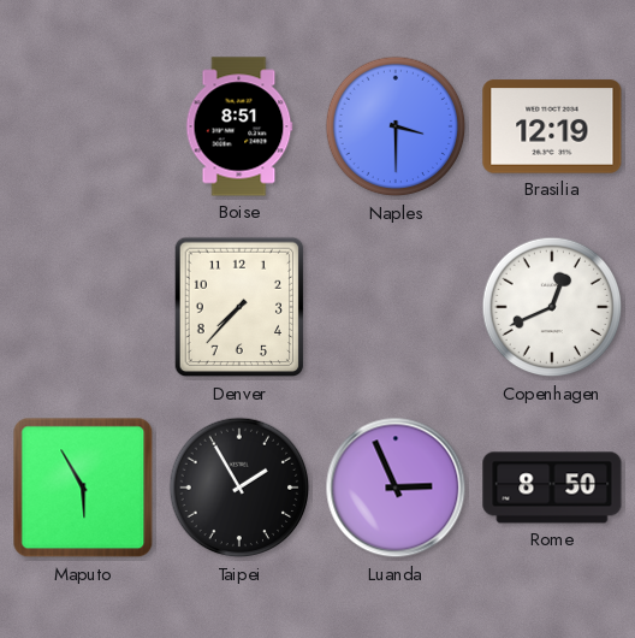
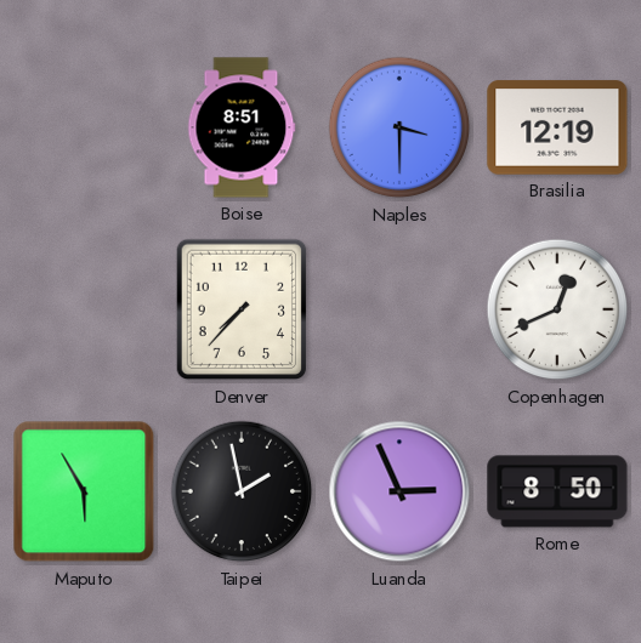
Taipei: 1:55 -> 1:58 (242, 491)
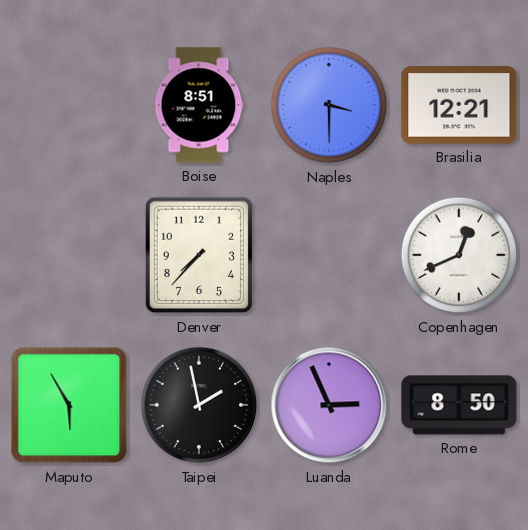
Brasilia: 12:19 -> 12:21 (459, 105)
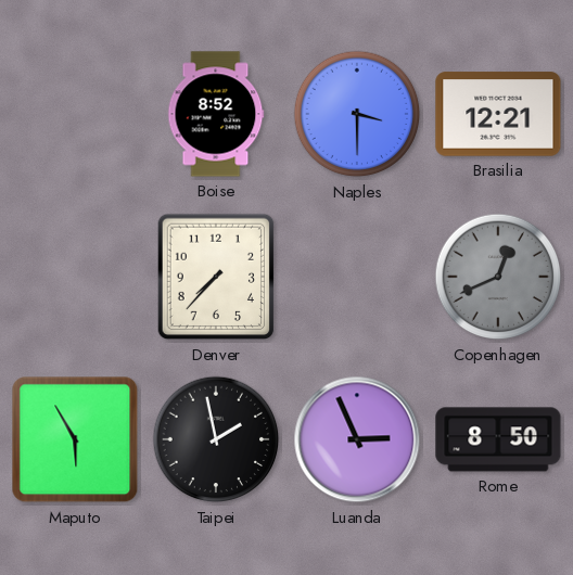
Boise: 8:51 -> 8:52 (216, 114)
Copenhagen dial: white -> grey (498, 277)
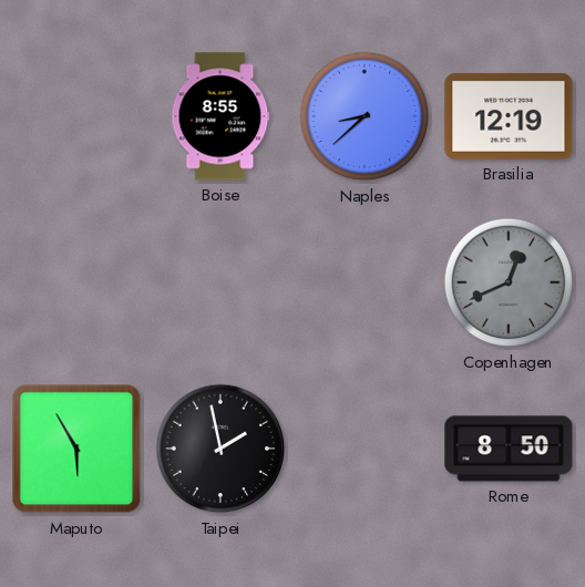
Boise: 8:52 -> 8:55 (220, 116)
Naples: 3:30 -> 8:38 (365, 116)
Brasilia: 12:21 -> 12:19 (509, 116)
Denver: 7:37 -> none (216, 277)
Luanda: 2:56 -> none (357, 439)
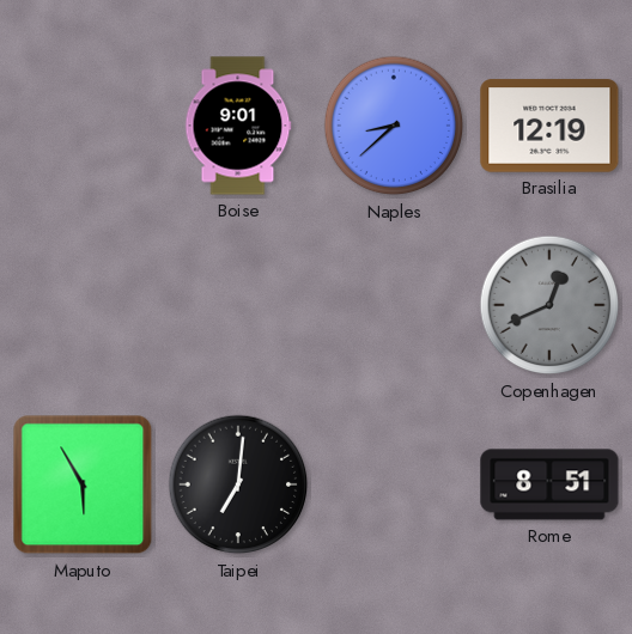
Boise: 8:55 -> 9:01 (238, 126)
Taipei: 1:58 -> 7:01 (238, 484)
Rome: 8:50 -> 8:51 (549, 484)
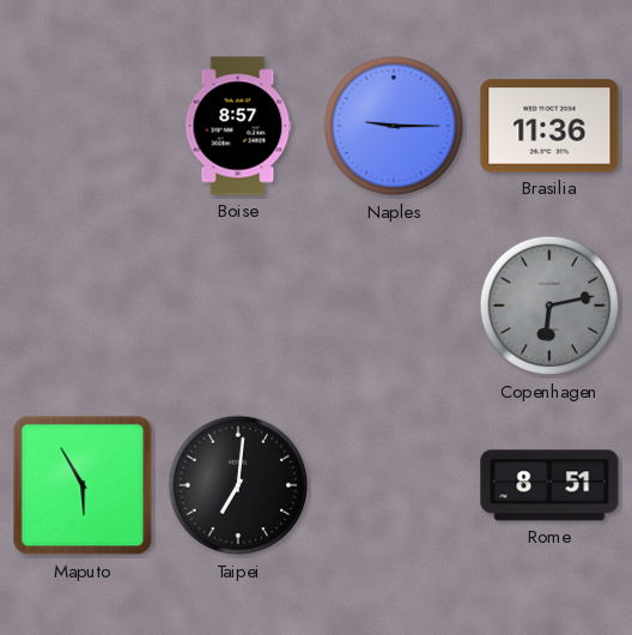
Boise: 9:01 -> 8:57 (238, 126)
Naples: 8:38 -> 9:15 (394, 126)
Brasilia: 12:19 -> 11:36 (549, 126)
Copenhagen: 12:41 -> 6:13 (549, 306)
